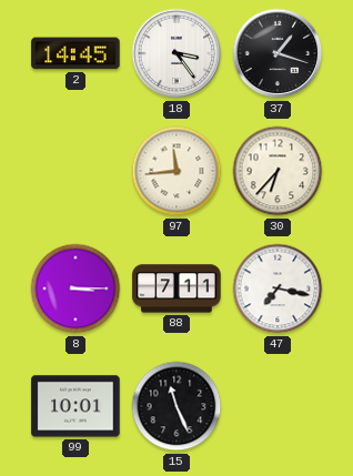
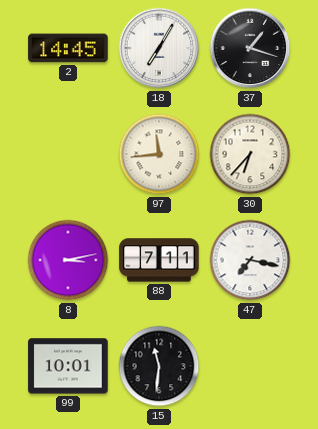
18: 3:24 -> 7:05 (159, 48)
8: 3:15 -> 3:13 (68, 260)
15: 11:26 -> 11:31 (159, 366)
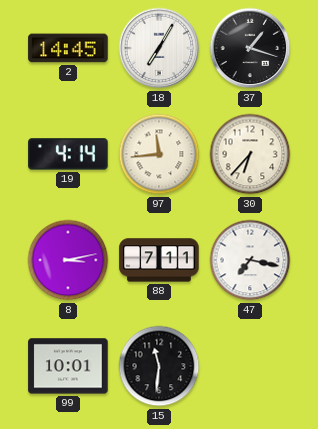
19: none -> 4:14 (68, 154)
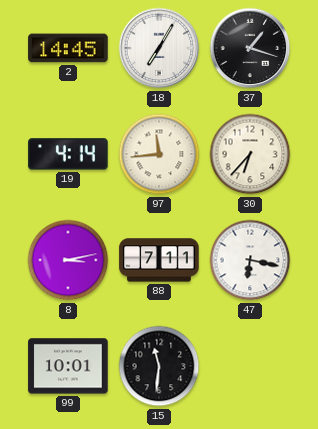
47: 7:17 -> 6:17 (250, 260)
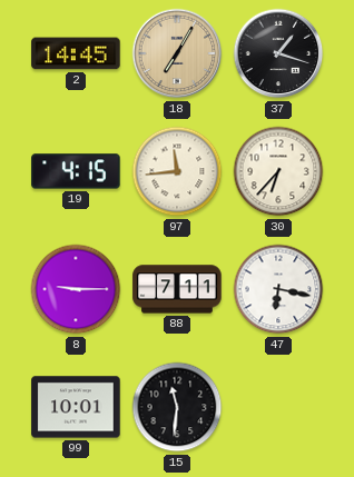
18 dial: white -> champagne (177, 53)
19: 4:14 -> 4:15 (76, 171)
8: 3:13 -> 9:15 (76, 289)
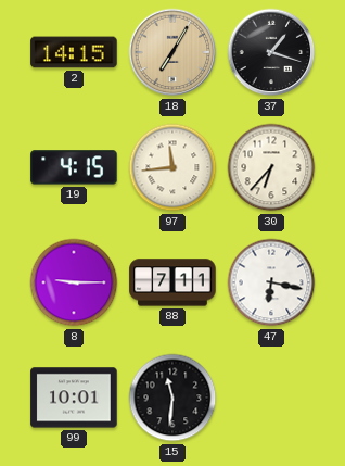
2: 14:45 -> 14:15 (74, 52)
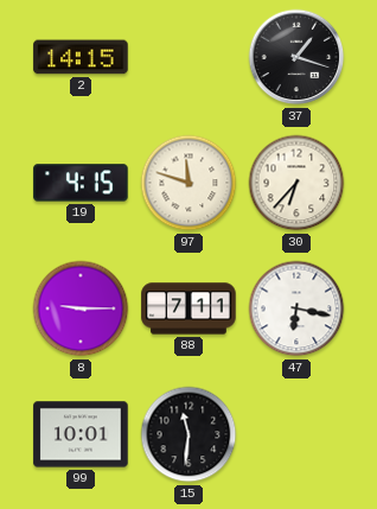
18: 7:05 -> none (173, 52)
97: 11:44 -> 11:48 (188, 183)
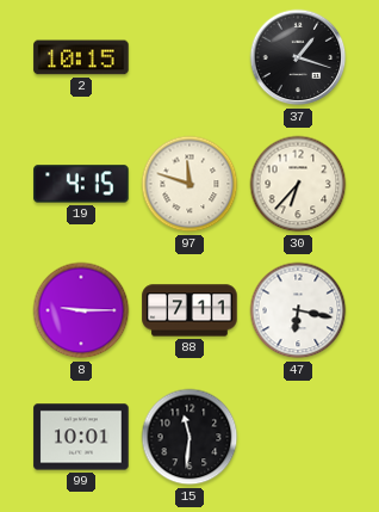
2: 14:15 -> 10:15 (81, 57)
